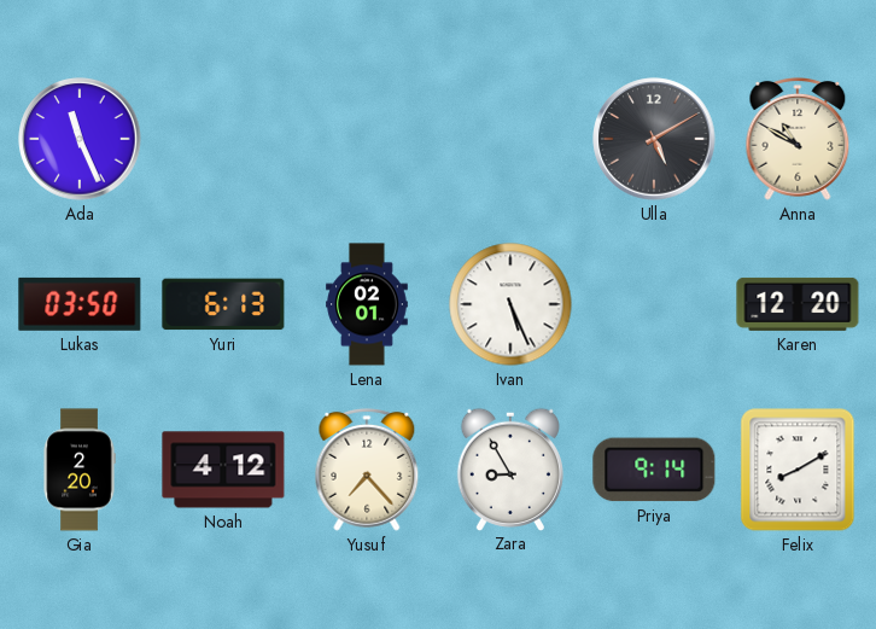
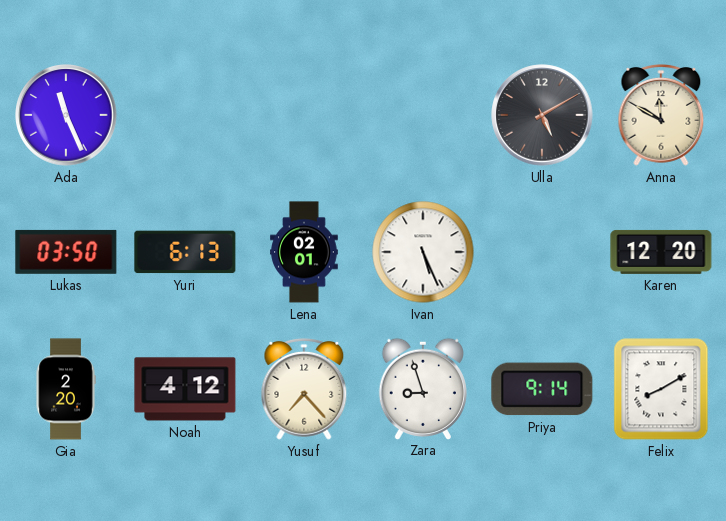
Anna: 10:50 -> 11:50 (661, 115)
Zara: 8:55 -> 8:57 (423, 388)
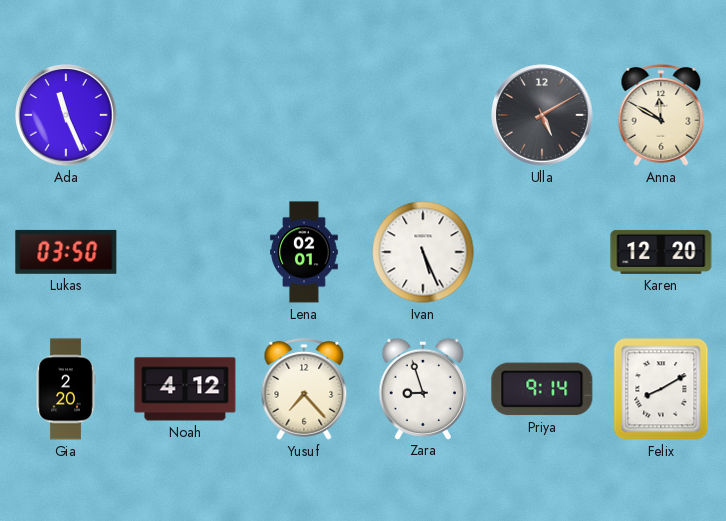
Yuri: 6:13 -> none (185, 252)
